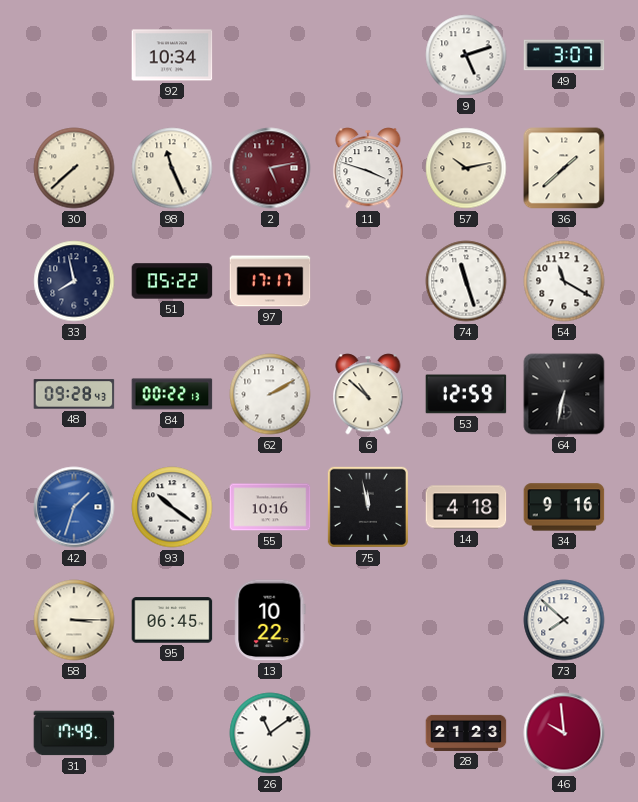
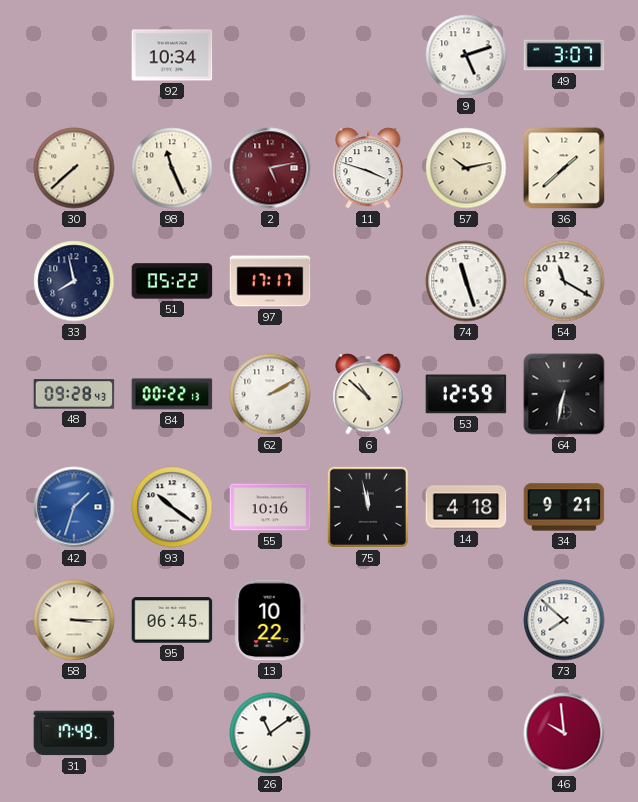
34: 9:16 -> 9:21 (564, 507)
28: 21:23 -> none (466, 733)
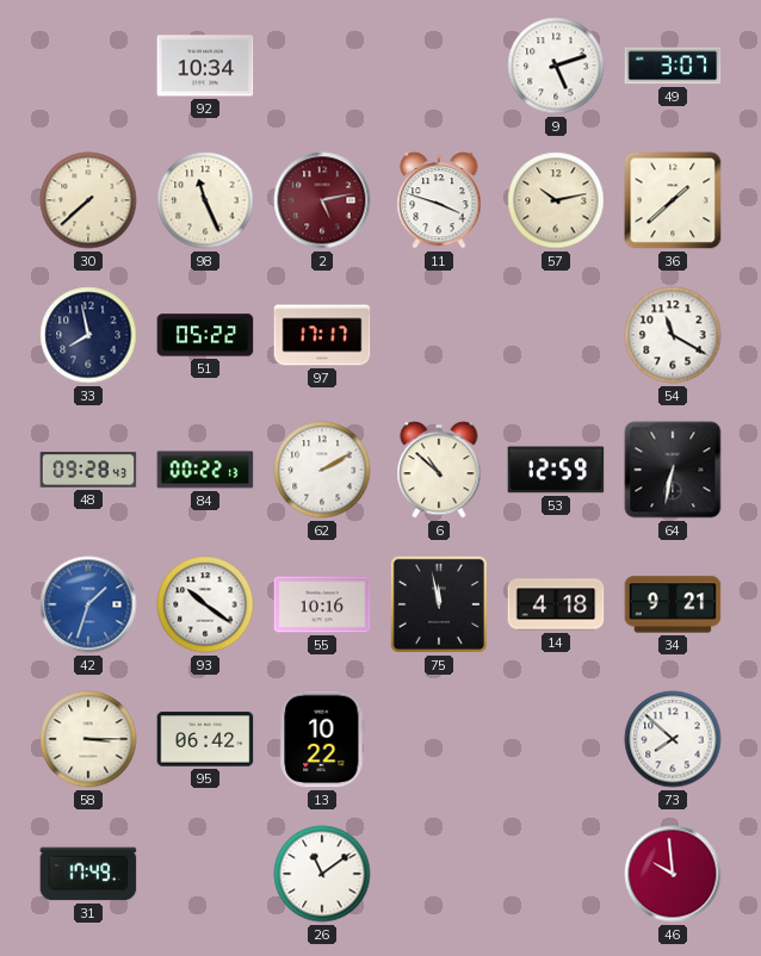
74: 11:27 -> none (466, 281)
95: 06:45 -> 06:42 (205, 739)
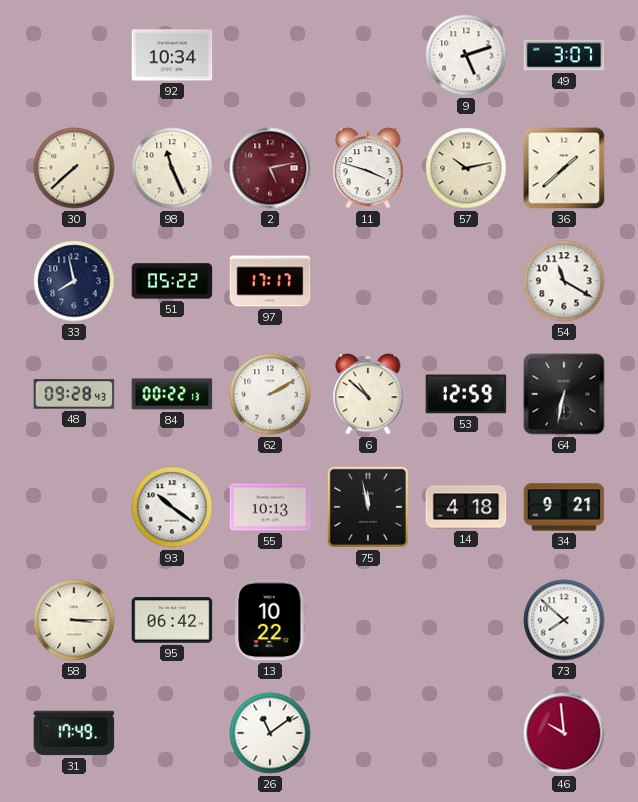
42: 1:33 -> none (88, 604)
55: 10:16 -> 10:13 (270, 507)
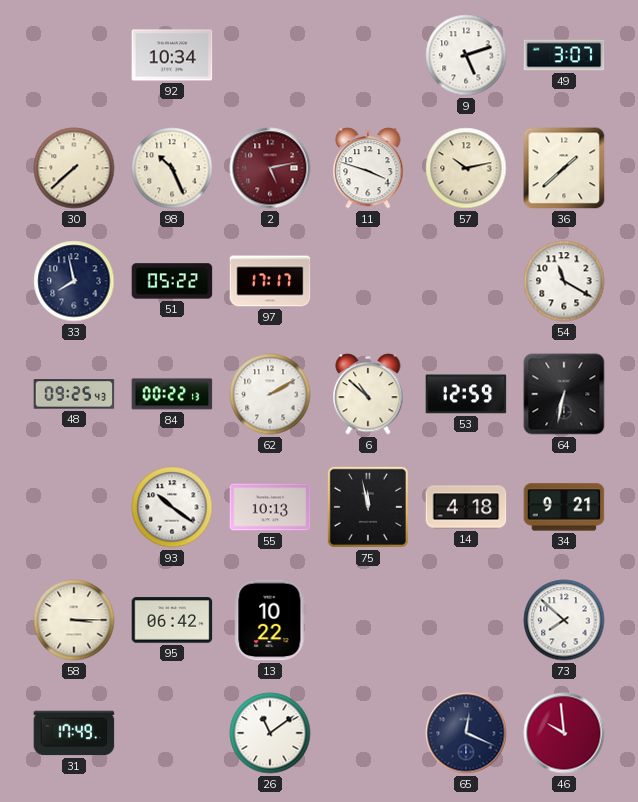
98: 11:26 -> 10:26 (172, 168)
48: 09:28 -> 09:25 (74, 394)
65: none -> 12:19 (466, 733)
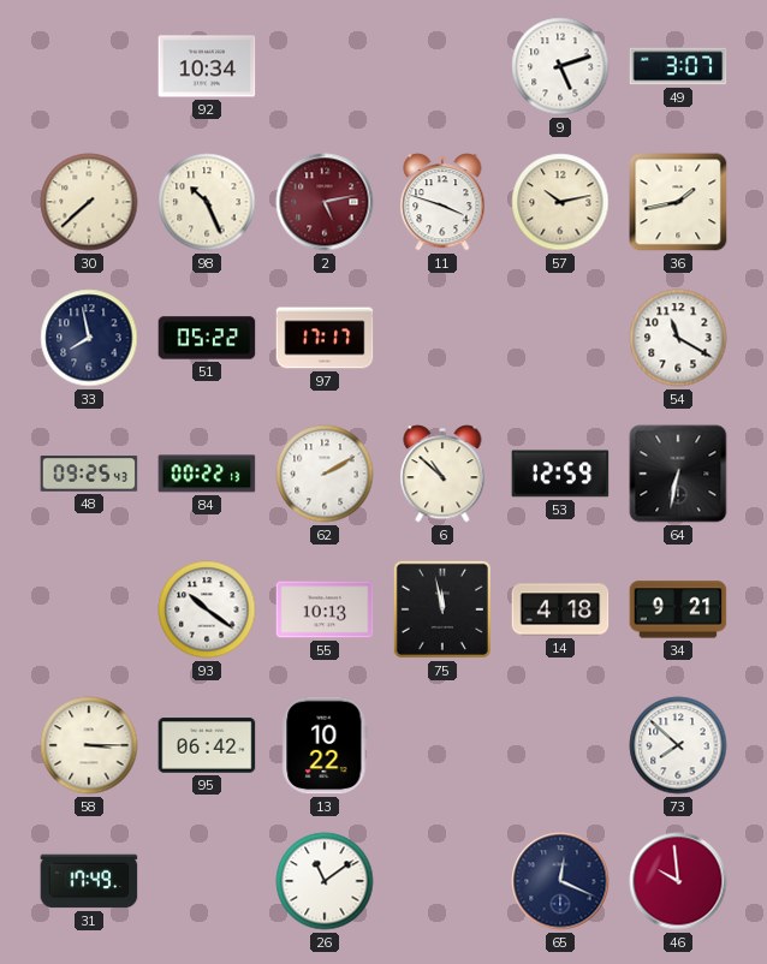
36: 1:38 -> 1:43 (678, 202)
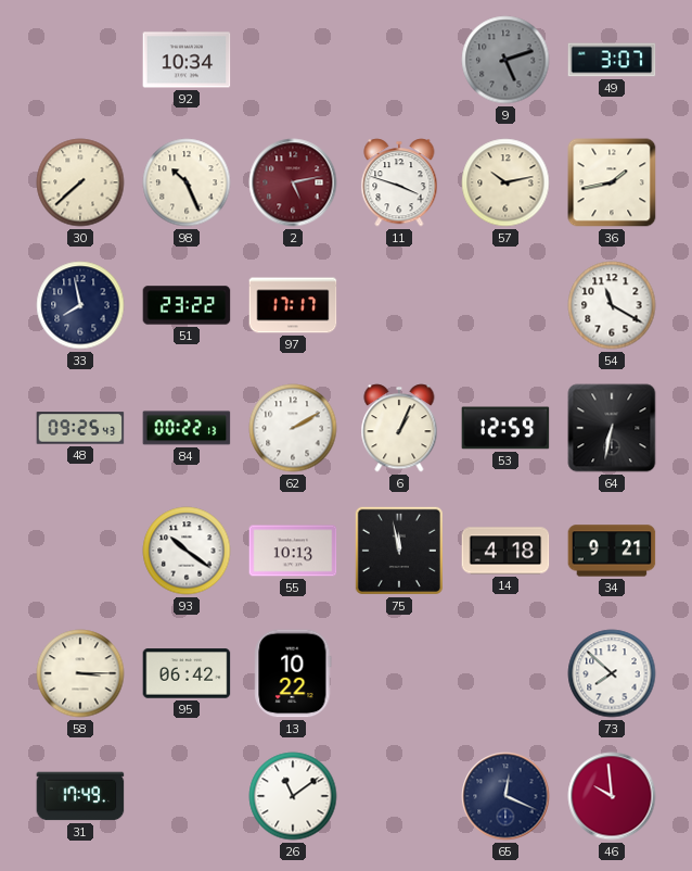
9 dial: white -> grey (505, 60)
51: 05:22 -> 23:22 (187, 305)
6: 10:52 -> 1:04 (399, 428)
